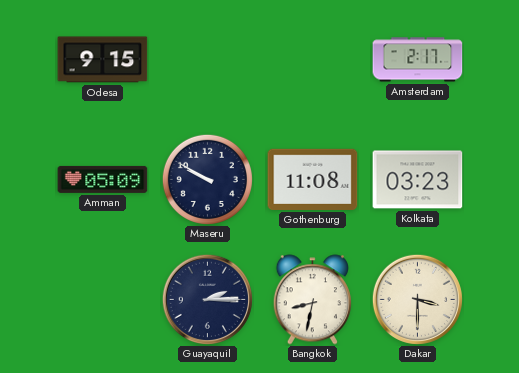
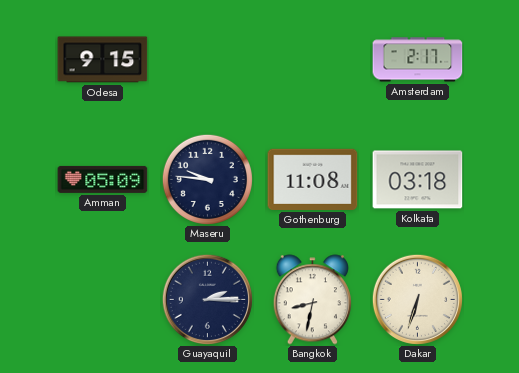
Maseru: 9:50 -> 9:46 (207, 179)
Kolkata: 03:23 -> 03:18 (418, 180)
Dakar: 3:30 -> 6:33 (417, 299)
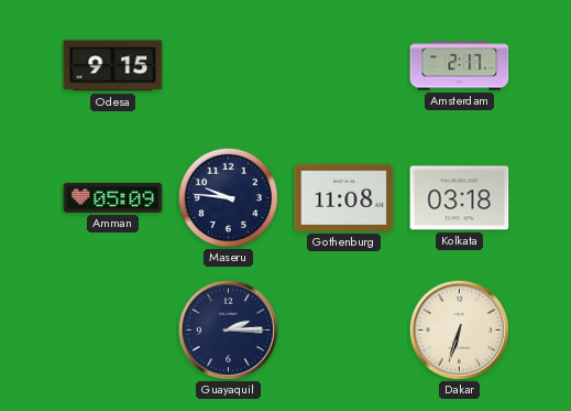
Bangkok: 8:32 -> none (312, 300)
